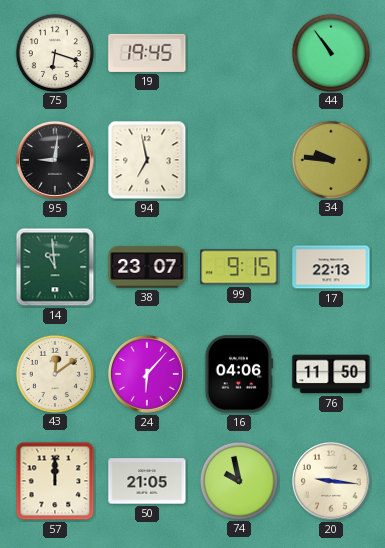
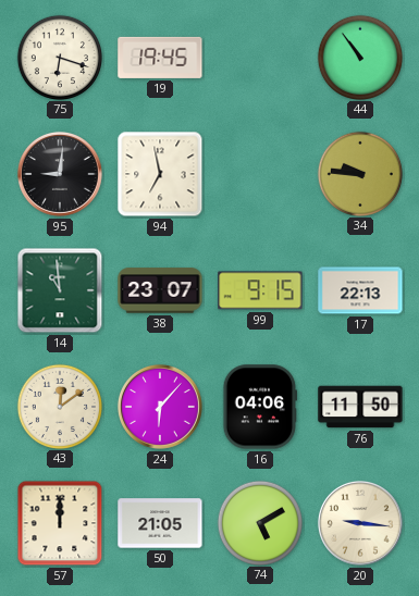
74: 9:58 -> 5:10 (259, 522)
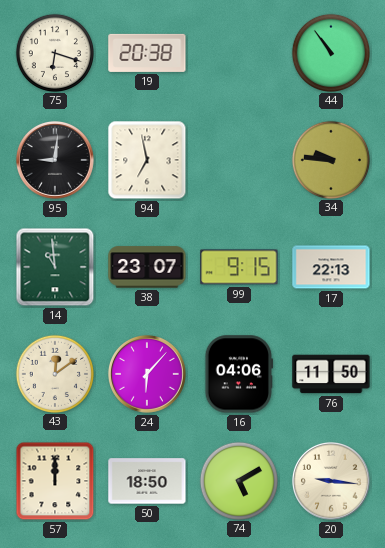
19: 19:45 -> 20:38 (147, 53)
50: 21:05 -> 18:50 (147, 481)
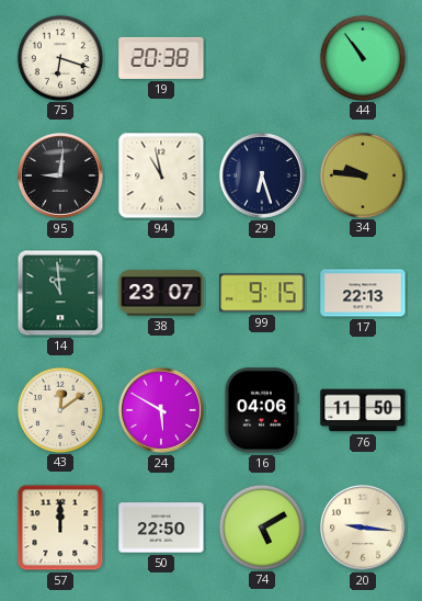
94: 6:58 -> 10:58 (161, 175)
29: none -> 6:27 (262, 175)
24: 6:07 -> 5:50 (161, 410)
50: 18:50 -> 22:50 (161, 528)
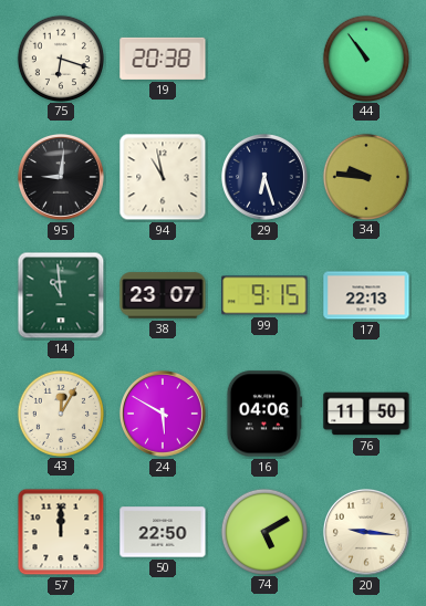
43: 12:09 -> 12:05 (60, 412)
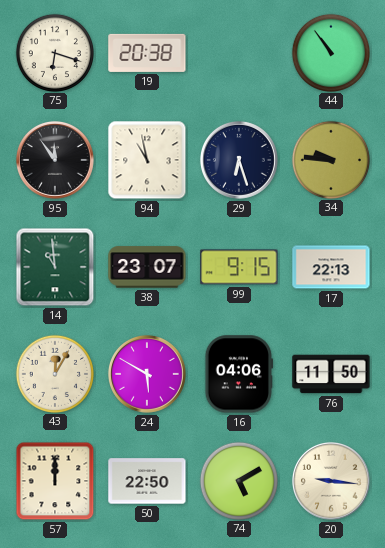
95: 9:01 -> 11:54 (55, 160)
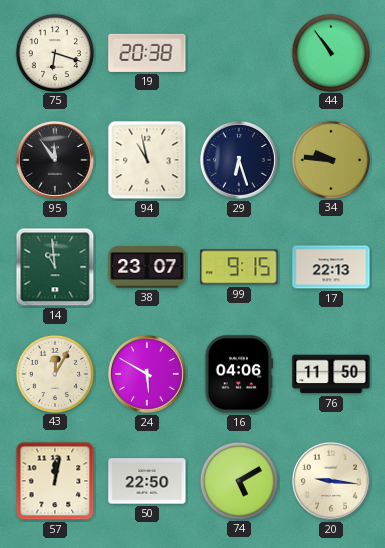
57: 12:00 -> 12:02 (55, 481)
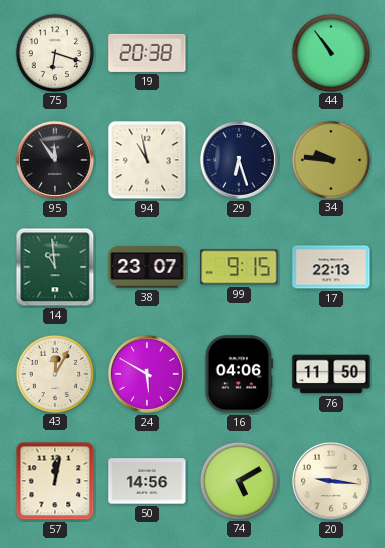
50: 22:50 -> 14:56 (147, 481)
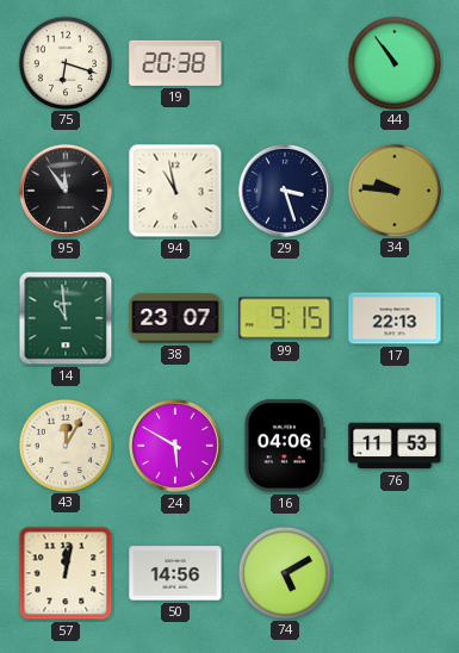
29: 6:27 -> 3:27 (285, 191)
76: 11:50 -> 11:53 (395, 446)
20: 9:16 -> none (331, 481)
